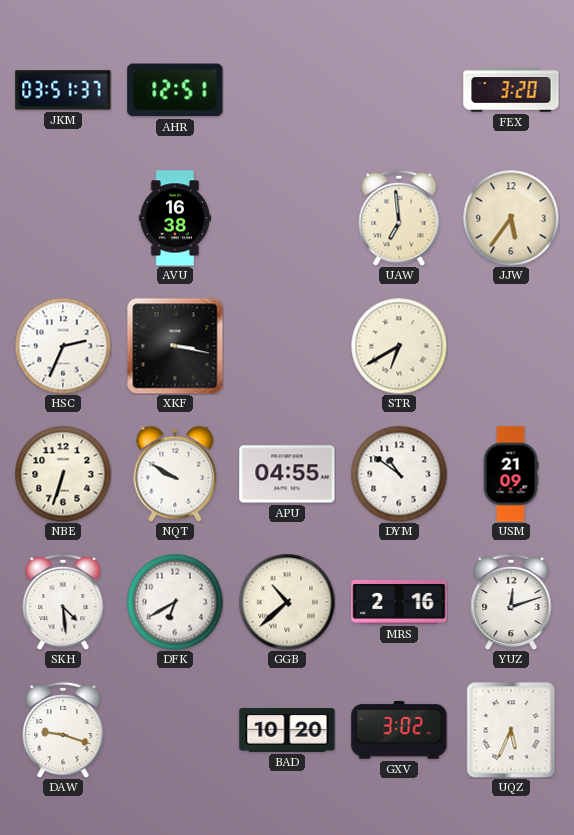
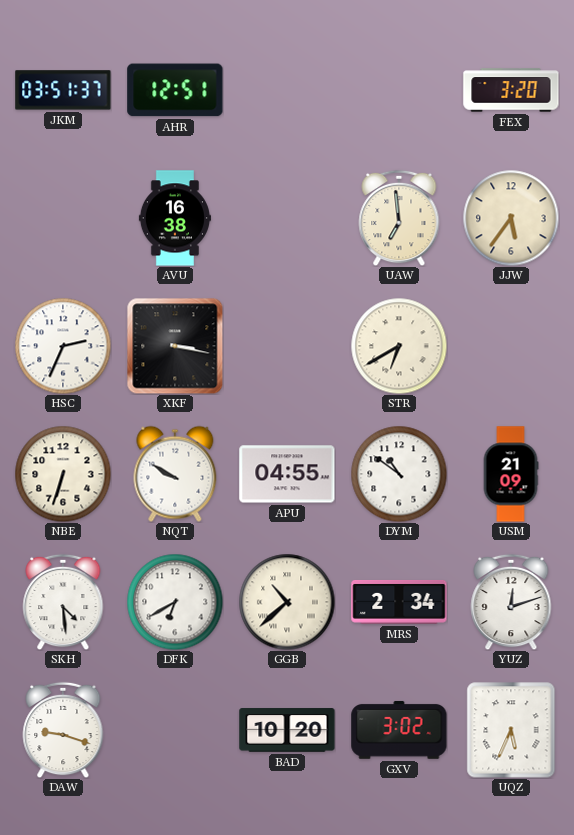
MRS: 2:16 -> 2:34 (399, 602)
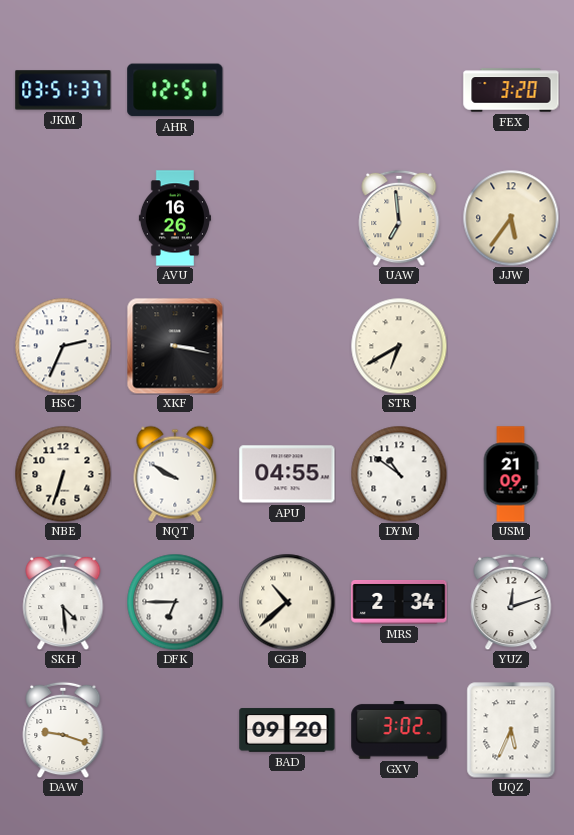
AVU: 16:38 -> 16:26 (175, 218)
DFK: 6:40 -> 6:45 (175, 602)
BAD: 10:20 -> 09:20 (287, 730)
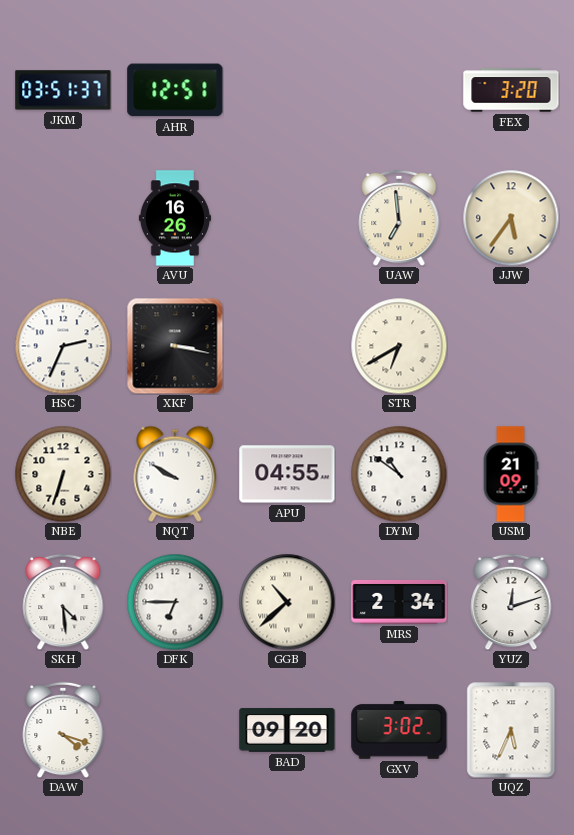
DAW: 9:18 -> 4:18 (63, 730)
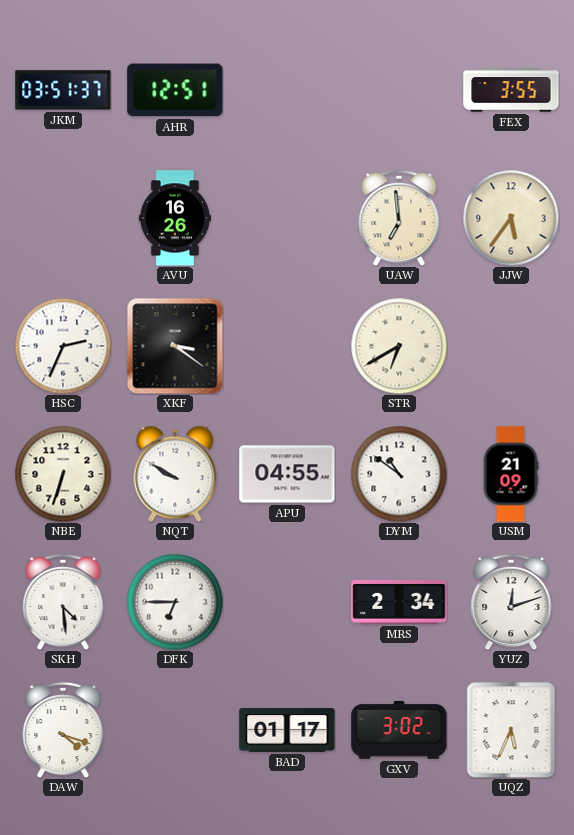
FEX: 3:20 -> 3:55 (511, 90)
XKF: 3:17 -> 3:21 (175, 346)
GGB: 10:38 -> none (287, 602)
BAD: 09:20 -> 01:17 (287, 730)
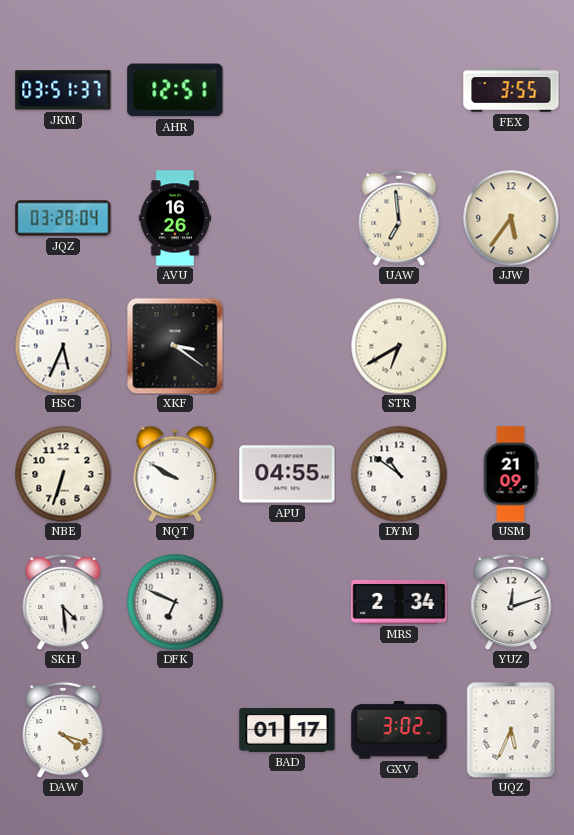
JQZ: none -> 03:28 (63, 218)
HSC: 2:34 -> 5:34 (63, 346)
DFK: 6:45 -> 6:49 (175, 602)
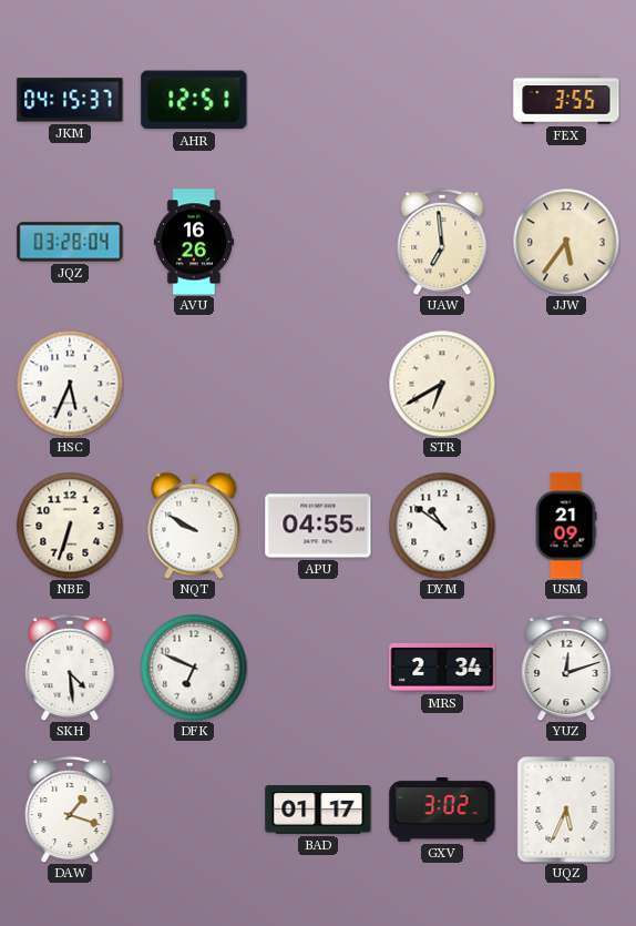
JKM: 03:51 -> 04:15 (70, 100)
XKF: 3:21 -> none (175, 346)
DAW: 4:18 -> 1:18 (70, 810)
